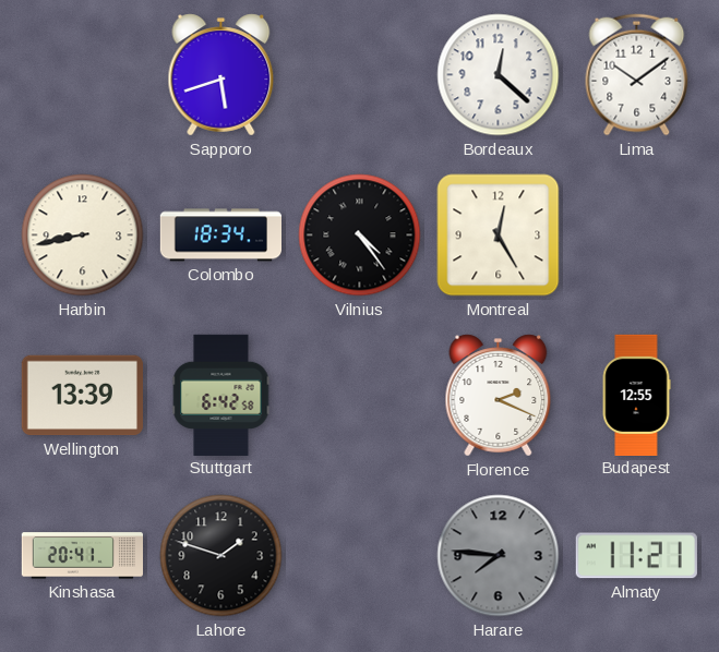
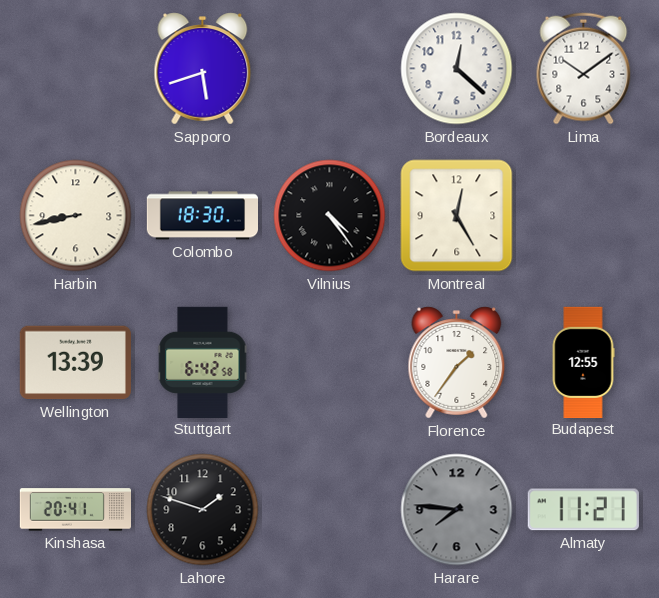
Colombo: 18:34 -> 18:30 (202, 216)
Florence: 2:19 -> 1:36 (457, 363)
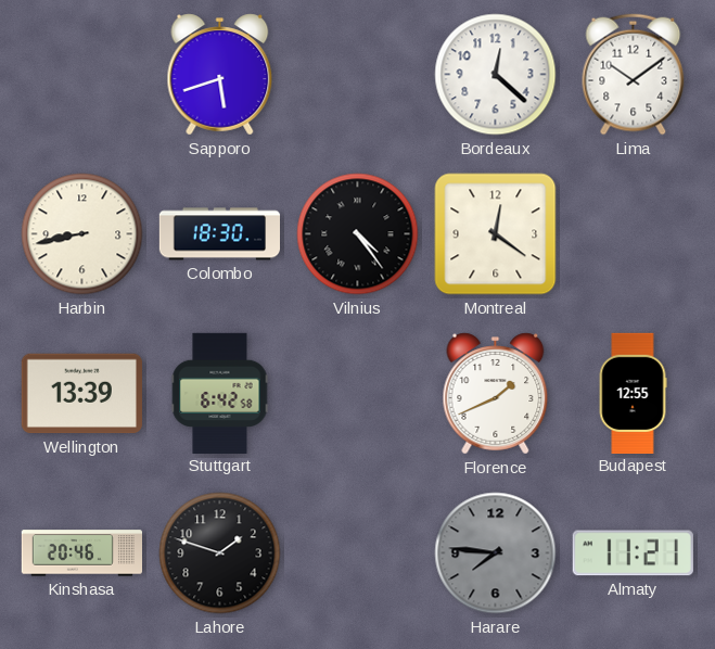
Montreal: 12:25 -> 12:21 (496, 234)
Florence: 1:36 -> 1:41 (496, 394)
Kinshasa: 20:41 -> 20:46 (81, 553)
